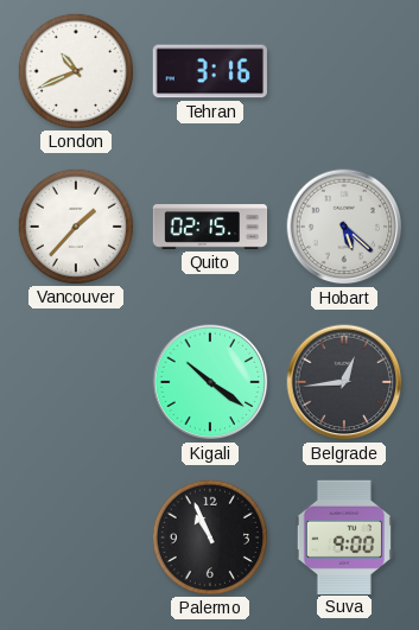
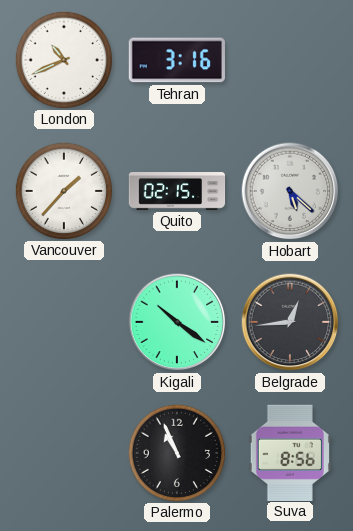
Suva: 9:00 -> 8:56 (290, 452)
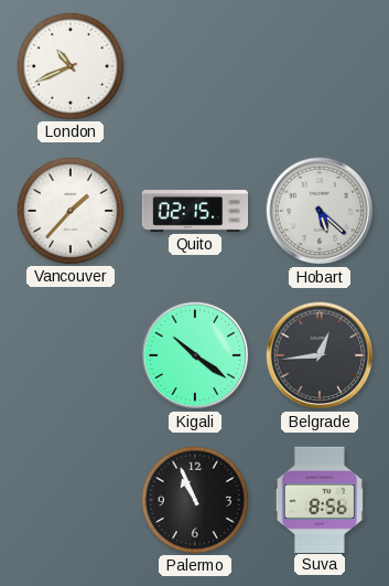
Tehran: 3:16 -> none (177, 60)
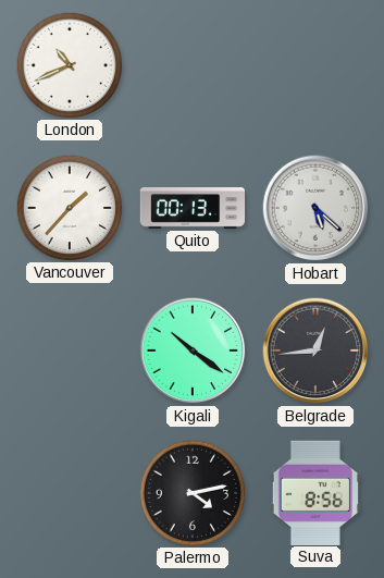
Quito: 02:15 -> 00:13 (193, 209)
Palermo: 10:56 -> 4:13 (191, 492)
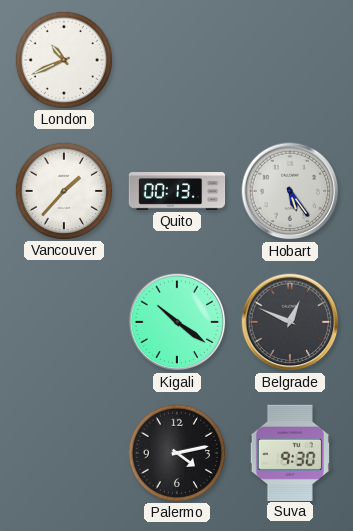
Hobart: 5:22 -> 5:24 (290, 191)
Belgrade: 12:44 -> 12:49 (290, 322)
Suva: 8:56 -> 9:30 (290, 452)
